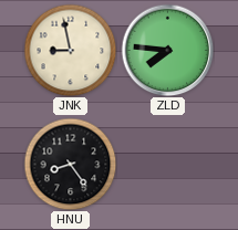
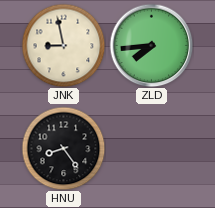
ZLD: 7:46 -> 7:44 (151, 45)
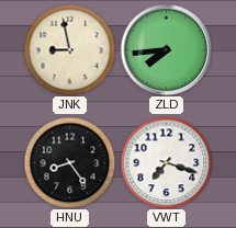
VWT: none -> 7:18 (166, 162)
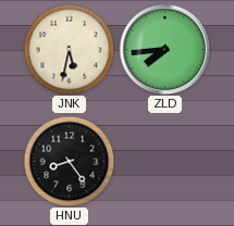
JNK: 8:58 -> 5:32 (69, 49)
VWT: 7:18 -> none (166, 162)
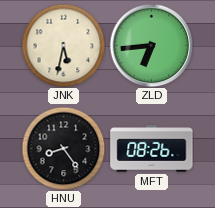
ZLD: 7:44 -> 6:44 (151, 45)
MFT: none -> 08:26 (152, 149)
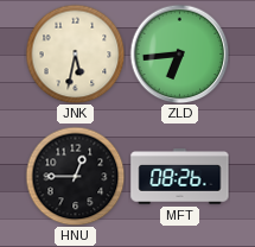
HNU: 8:24 -> 12:45 (75, 176)
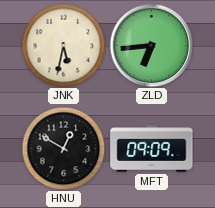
HNU: 12:45 -> 12:50 (63, 148)
MFT: 08:26 -> 09:09 (152, 149)
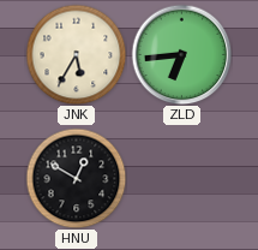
JNK: 5:32 -> 5:35 (76, 54)
MFT: 09:09 -> none (152, 149)
